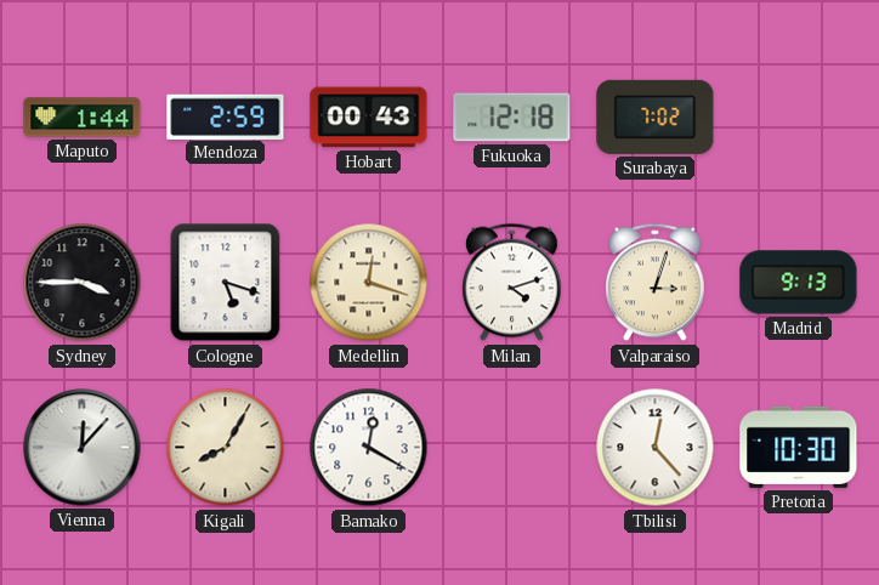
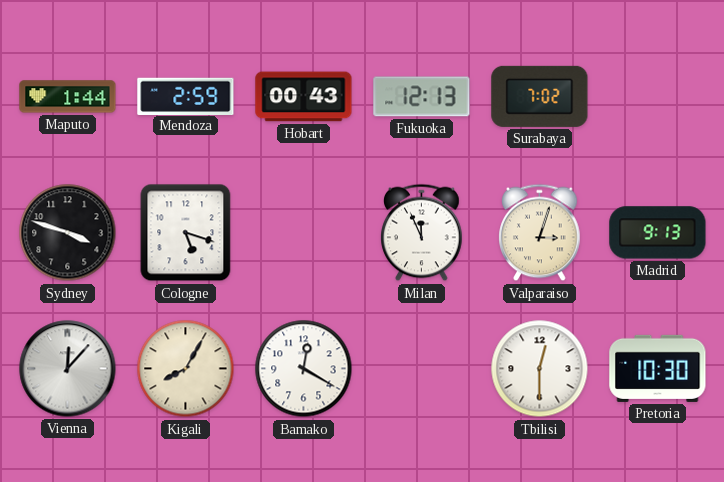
Fukuoka: 12:18 -> 12:13 (422, 97)
Sydney: 3:45 -> 3:48 (68, 233)
Medellin: 12:18 -> none (369, 283)
Milan: 4:12 -> 11:56 (422, 233)
Tbilisi: 12:23 -> 12:30 (540, 369)
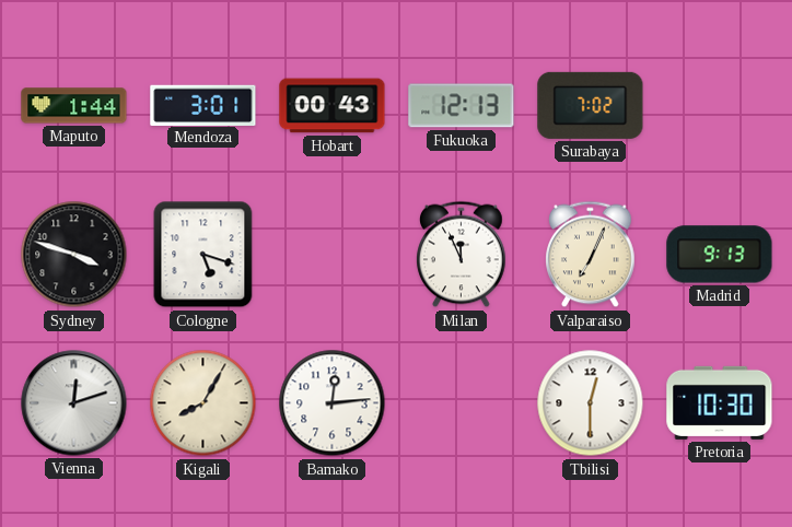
Mendoza: 2:59 -> 3:01 (203, 105)
Valparaiso: 3:03 -> 7:04 (591, 255)
Vienna: 12:07 -> 12:12 (74, 403)
Bamako: 12:20 -> 12:14 (333, 403)
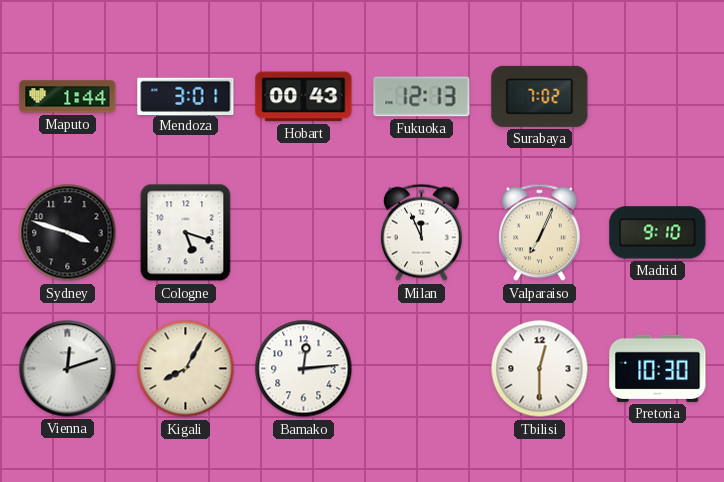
Madrid: 9:13 -> 9:10 (658, 233)
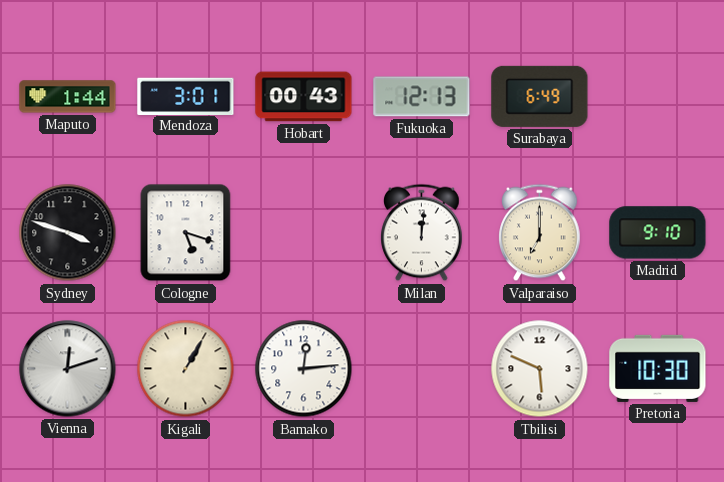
Surabaya: 7:02 -> 6:49 (540, 96)
Milan: 11:56 -> 12:01 (422, 233)
Valparaiso: 7:04 -> 7:00 (540, 233)
Kigali: 8:05 -> 1:05 (186, 369)
Tbilisi: 12:30 -> 5:49 (540, 369)
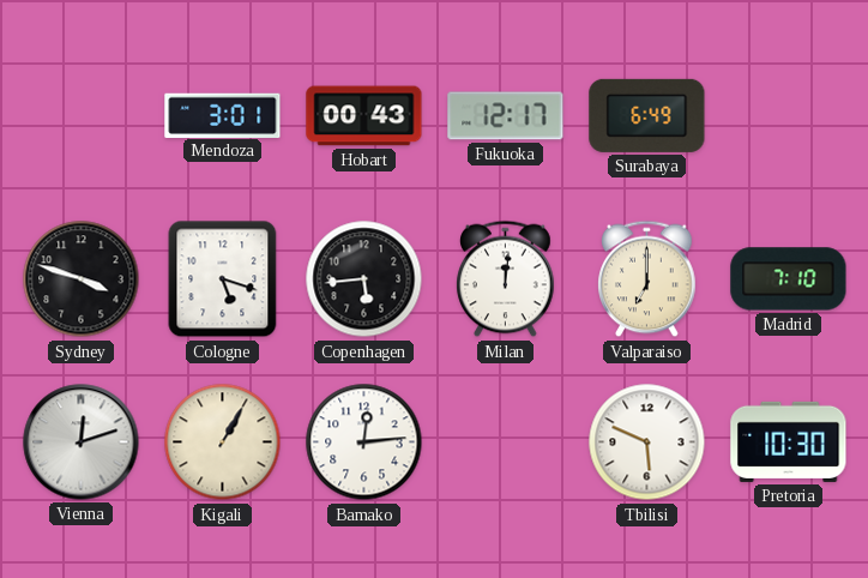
Maputo: 1:44 -> none (68, 97)
Fukuoka: 12:13 -> 12:17 (506, 116)
Copenhagen: none -> 5:44 (364, 279)
Madrid: 9:10 -> 7:10 (789, 279)
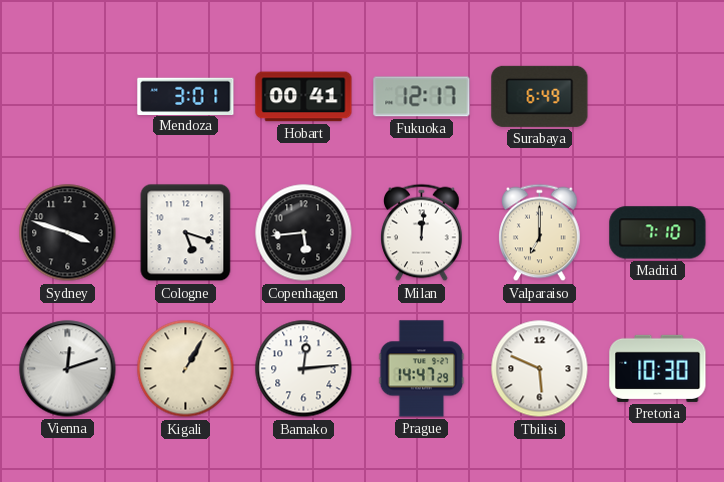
Hobart: 00:43 -> 00:41 (304, 97)
Prague: none -> 14:47 (422, 369)
